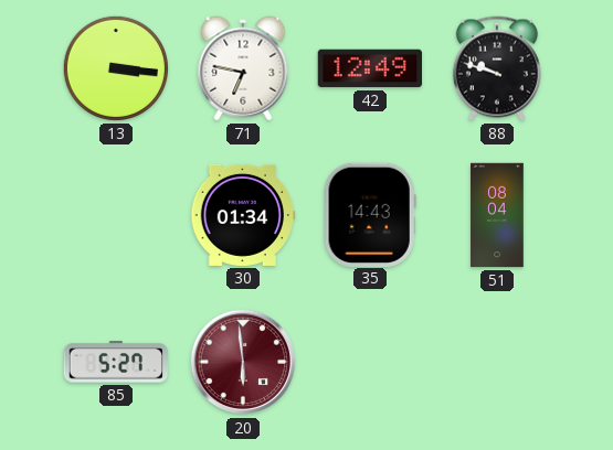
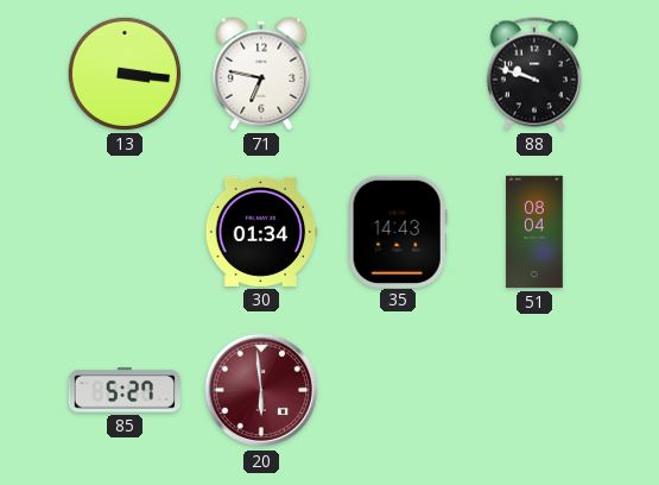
42: 12:49 -> none (370, 68)
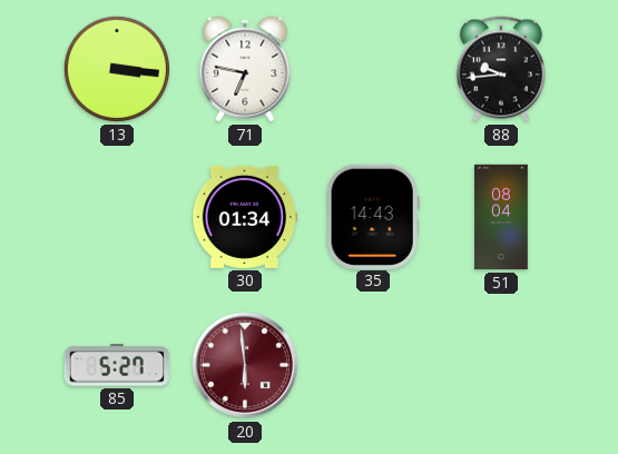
88: 9:48 -> 9:44 (501, 69)
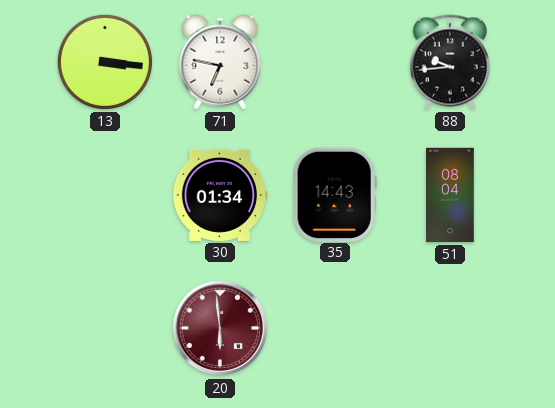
85: 5:27 -> none (116, 365)
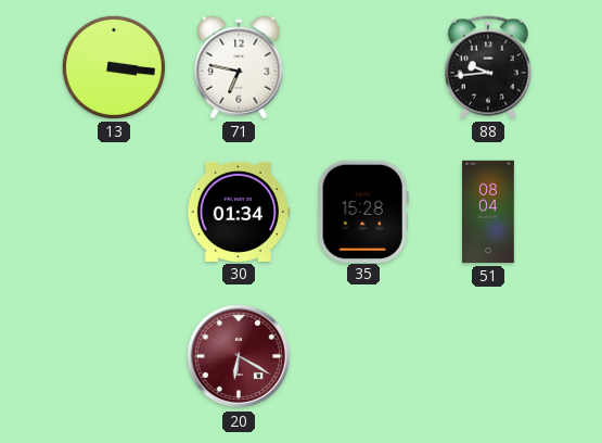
35: 14:43 -> 15:28 (363, 211)
20: 5:59 -> 6:20 (239, 356)
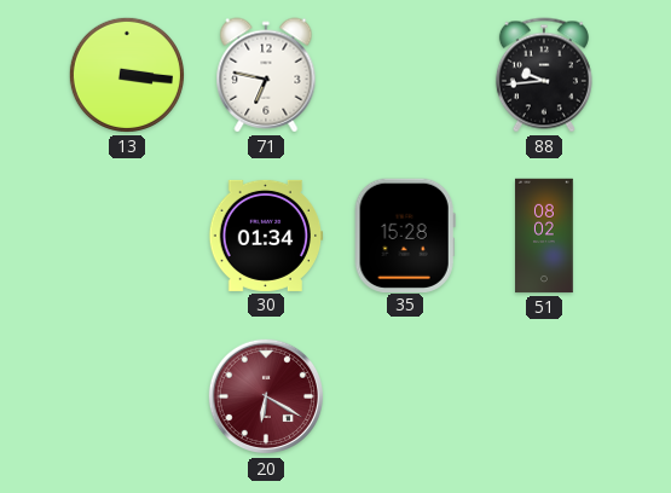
51: 08:04 -> 08:02 (544, 236)
